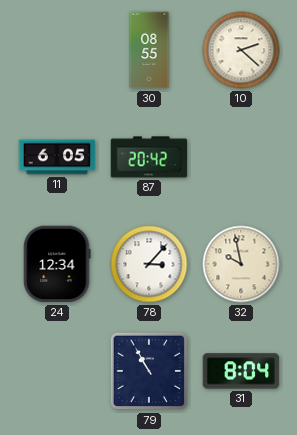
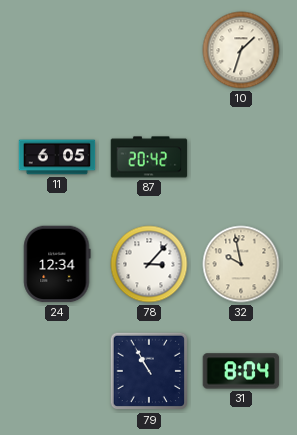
30: 08:55 -> none (149, 50)
10: 2:22 -> 1:33 (241, 50)
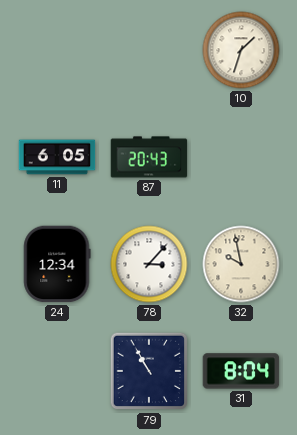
87: 20:42 -> 20:43 (149, 157)
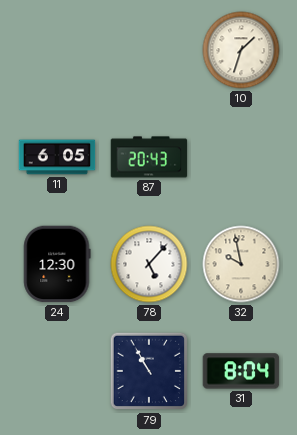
24: 12:34 -> 12:30 (57, 264)
78: 3:07 -> 5:07 (149, 264)
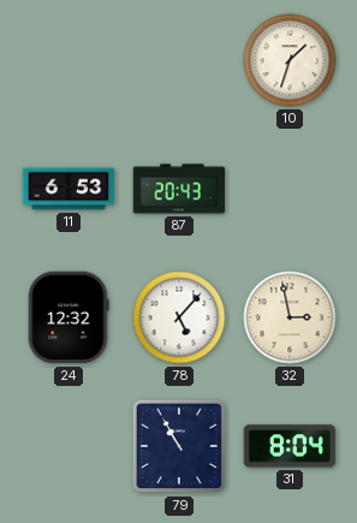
11: 6:05 -> 6:53 (69, 189)
24: 12:30 -> 12:32 (69, 317)
32: 9:58 -> 2:58 (290, 317)
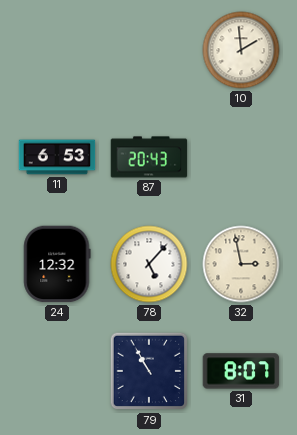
10: 1:33 -> 1:59 (241, 50)
31: 8:04 -> 8:07 (241, 371)
